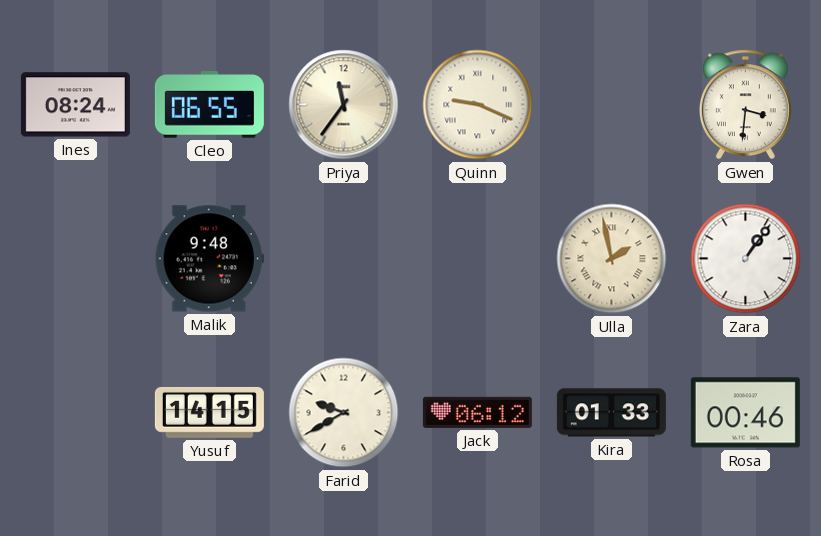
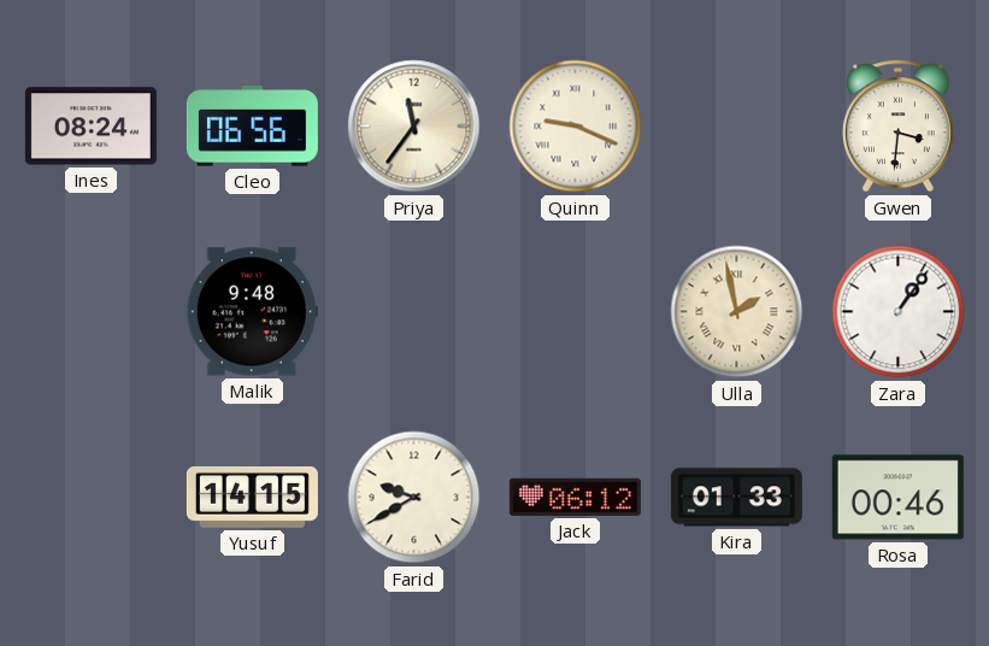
Cleo: 06:55 -> 06:56 (252, 127)
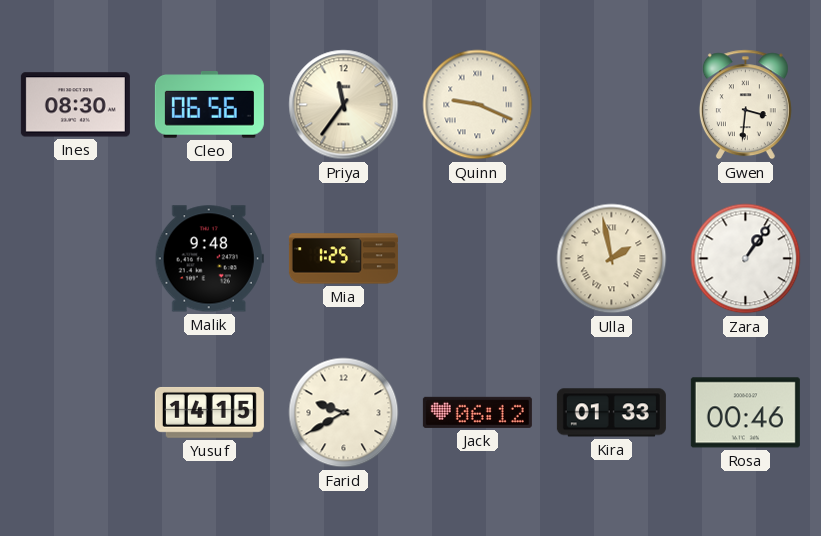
Ines: 08:24 -> 08:30 (75, 105)
Mia: none -> 1:25 (343, 259)
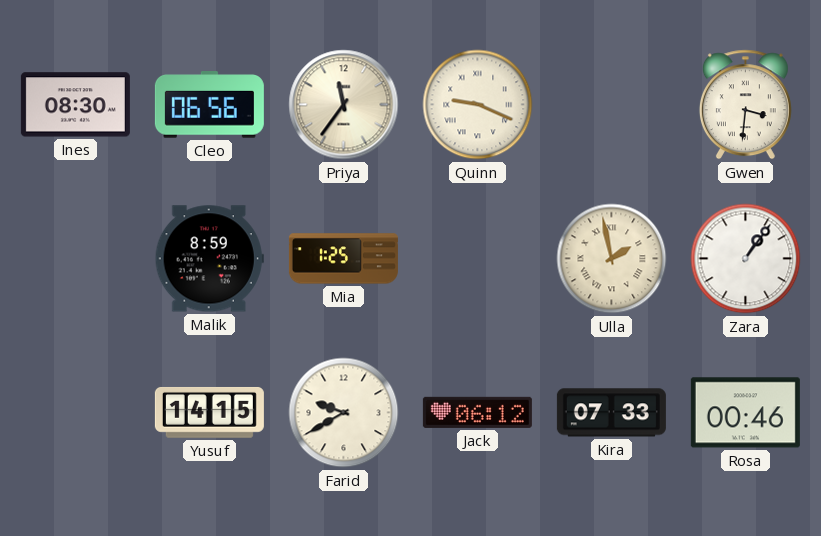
Malik: 9:48 -> 8:59 (209, 259)
Kira: 01:33 -> 07:33 (611, 413)
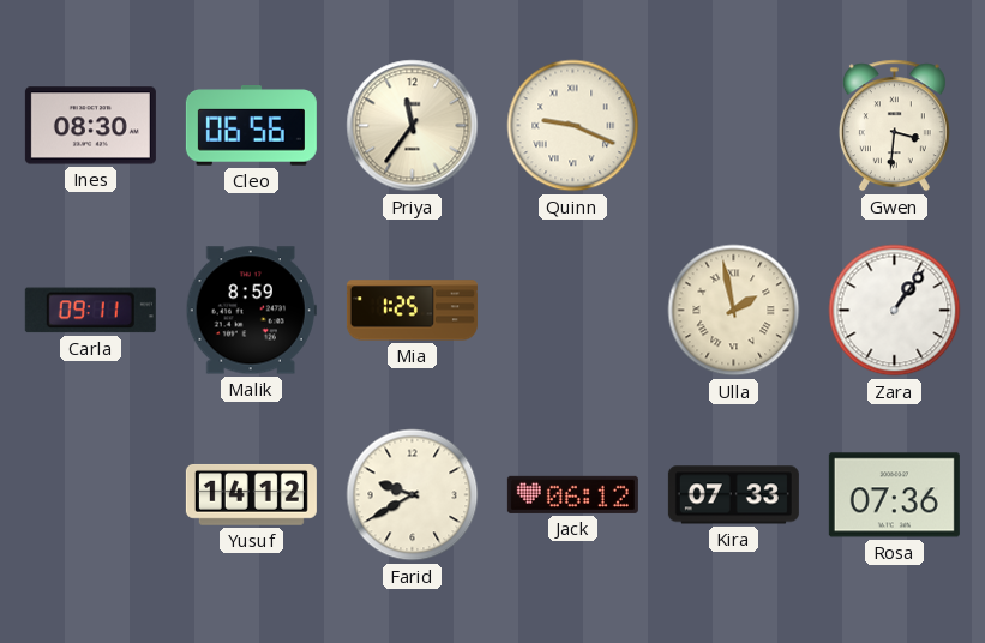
Carla: none -> 09:11 (90, 311)
Yusuf: 14:15 -> 14:12 (251, 494)
Rosa: 00:46 -> 07:36 (894, 495)
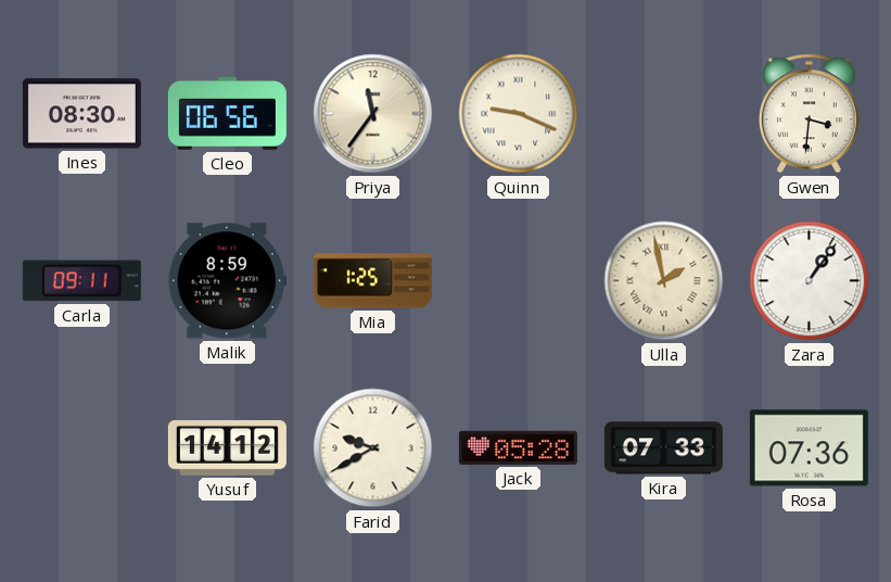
Jack: 06:12 -> 05:28 (518, 447)
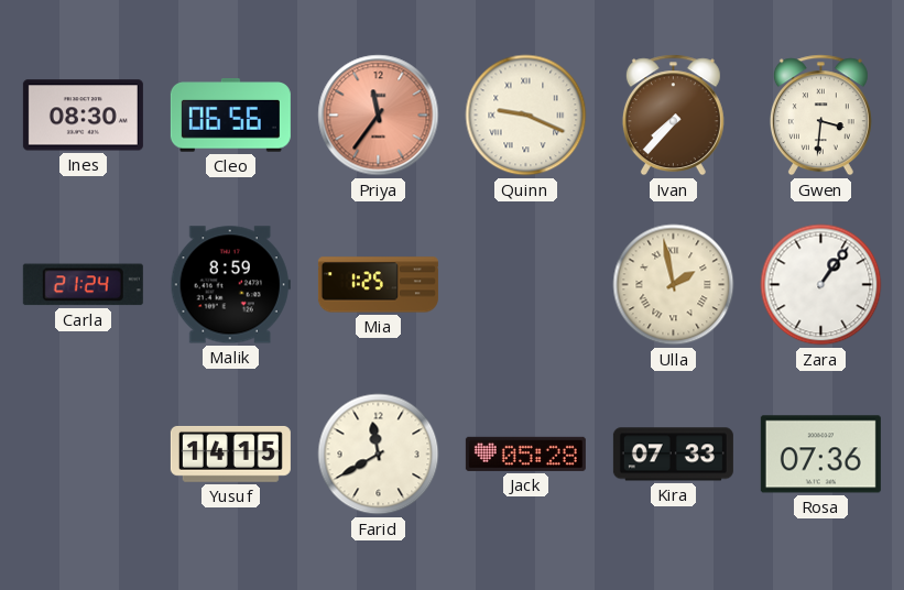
Priya dial: cream -> salmon (379, 116)
Ivan: none -> 7:37 (673, 116)
Carla: 09:11 -> 21:24 (83, 285)
Yusuf: 14:12 -> 14:15 (230, 454)
Farid: 9:40 -> 11:40 (379, 455)
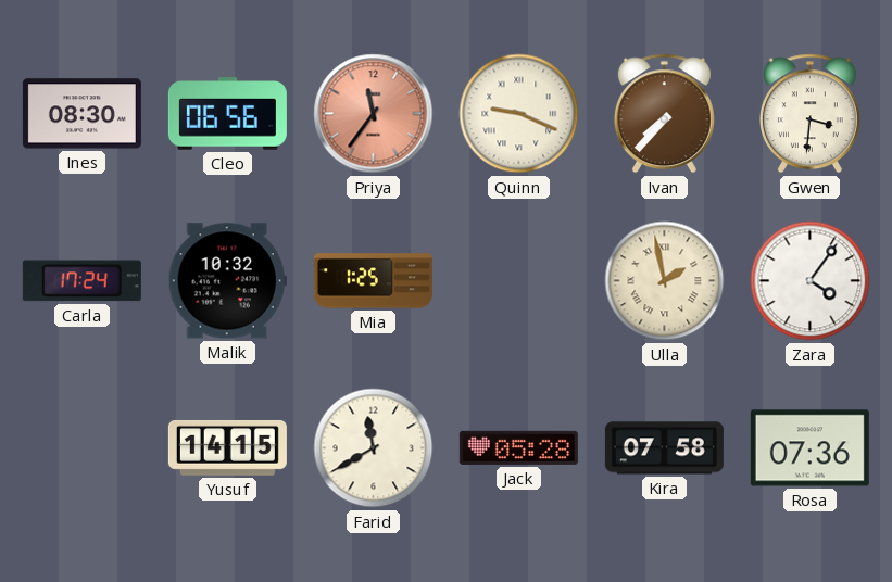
Carla: 21:24 -> 17:24 (81, 281)
Malik: 8:59 -> 10:32 (227, 281)
Zara: 1:06 -> 4:06 (811, 281)
Kira: 07:33 -> 07:58 (664, 448)
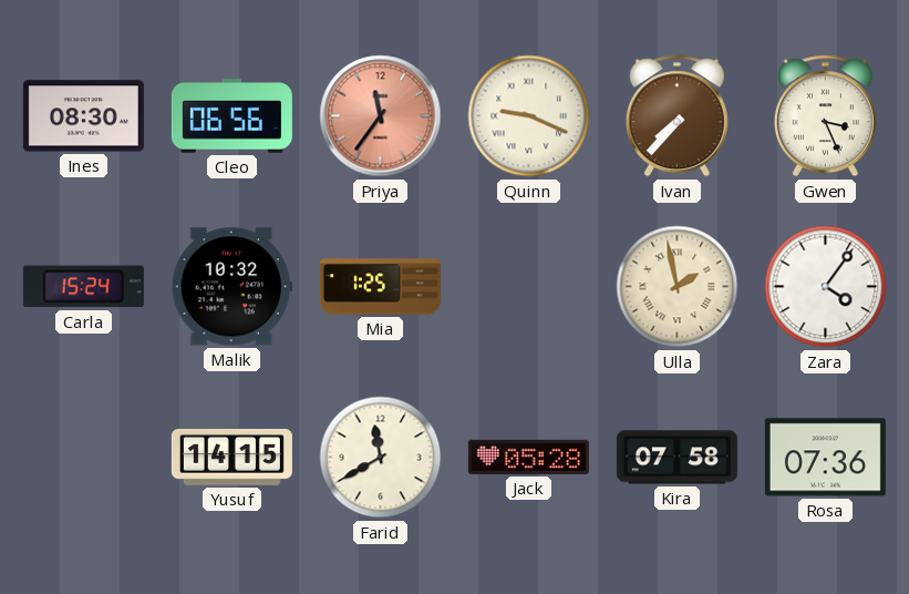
Gwen: 3:31 -> 3:26 (825, 116)
Carla: 17:24 -> 15:24 (83, 287)
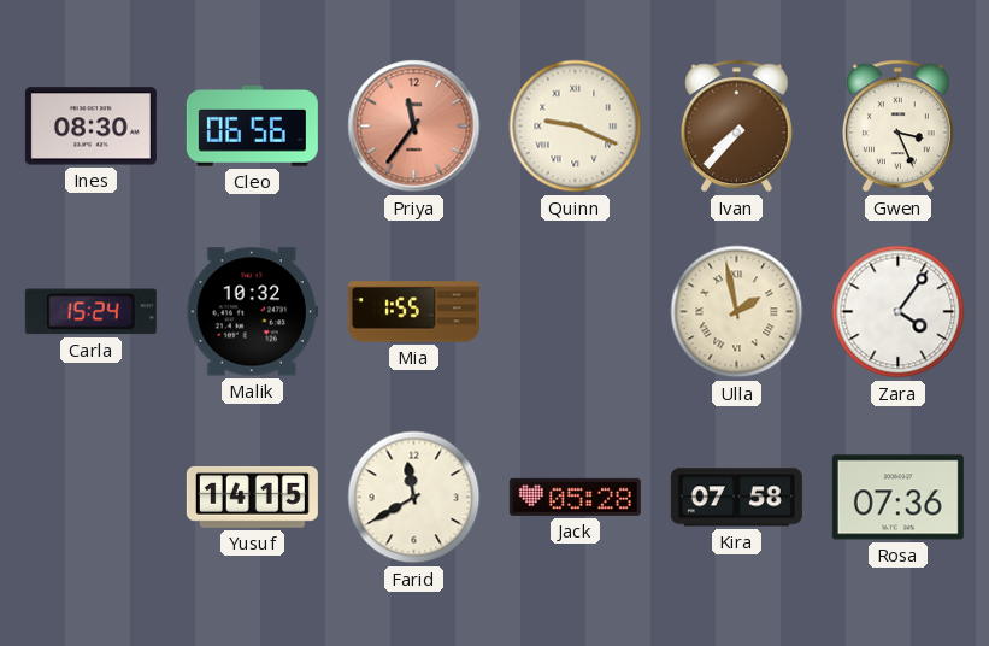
Mia: 1:25 -> 1:55 (413, 312)
